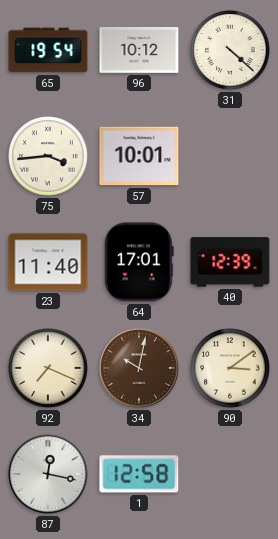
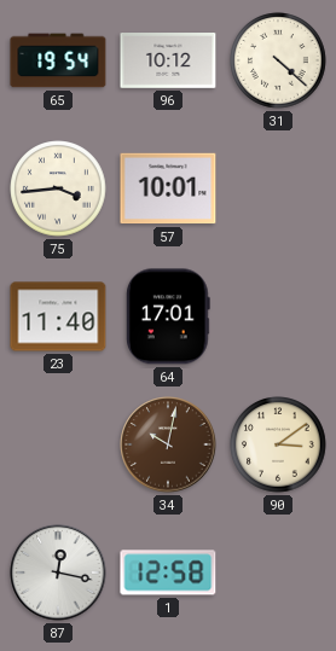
40: 12:39 -> none (230, 262)
92: 7:19 -> none (48, 368)
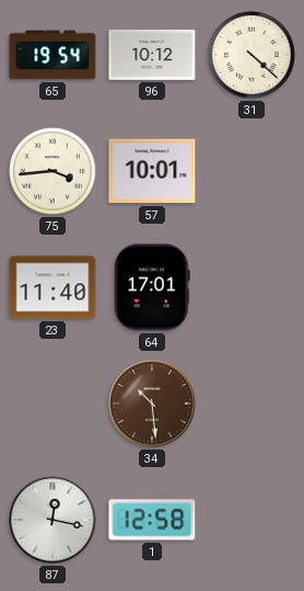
34: 10:02 -> 10:29 (152, 404)
90: 3:09 -> none (278, 444)
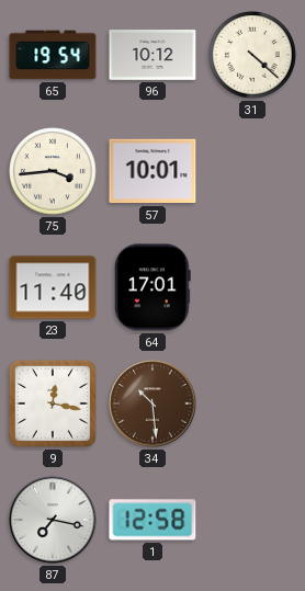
9: none -> 12:17 (53, 404)
87: 12:17 -> 7:17 (53, 520)
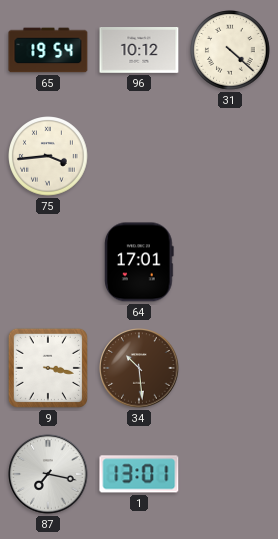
57: 10:01 -> none (152, 171)
23: 11:40 -> none (53, 287)
9: 12:17 -> 3:17 (48, 368)
1: 12:58 -> 13:01 (139, 474)
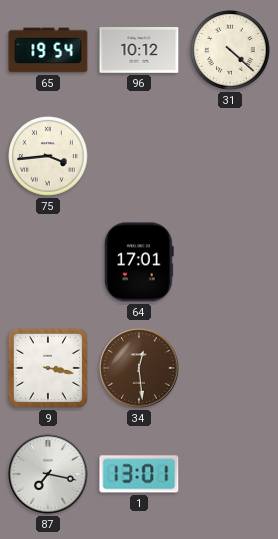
34: 10:29 -> 12:29 (139, 368)
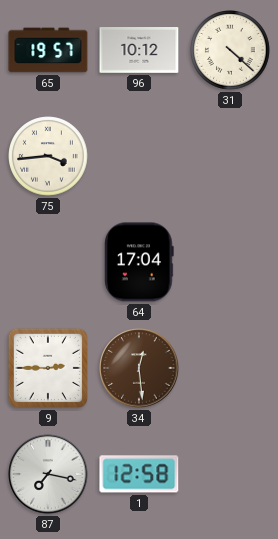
65: 19:54 -> 19:57 (48, 50)
64: 17:01 -> 17:04 (140, 262)
9: 3:17 -> 2:45 (48, 368)
1: 13:01 -> 12:58 (139, 474)
